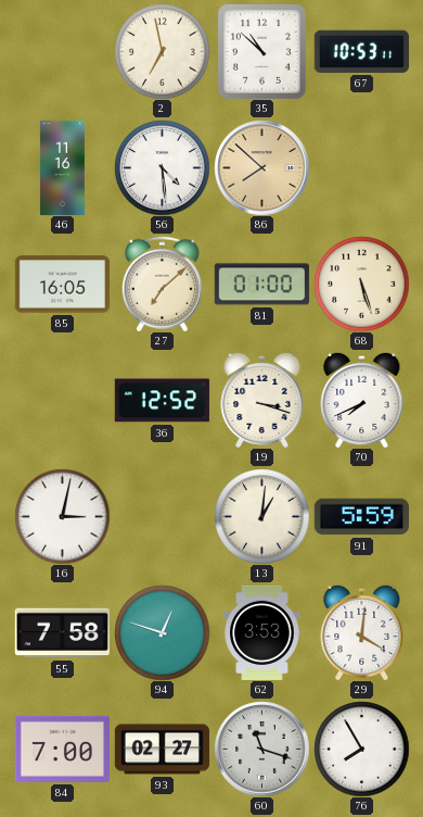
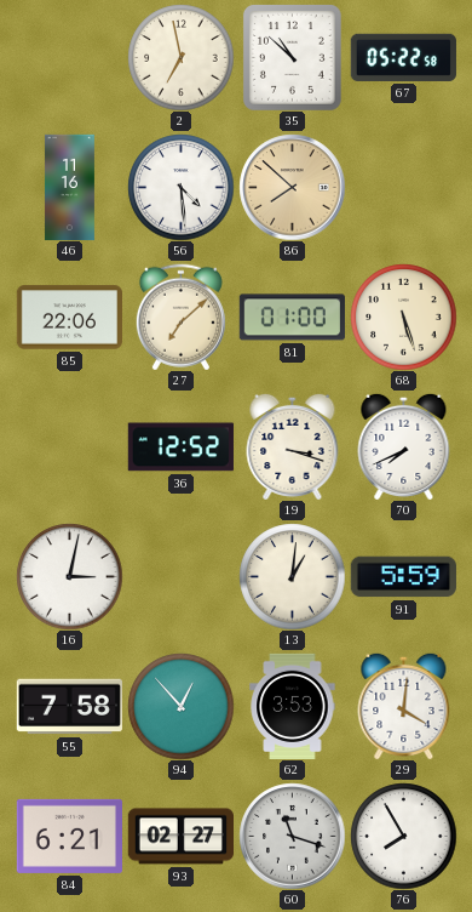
67: 10:53 -> 05:22 (403, 57)
85: 16:05 -> 22:06 (69, 318)
94: 12:48 -> 12:53 (180, 706)
84: 7:00 -> 6:21 (69, 836)
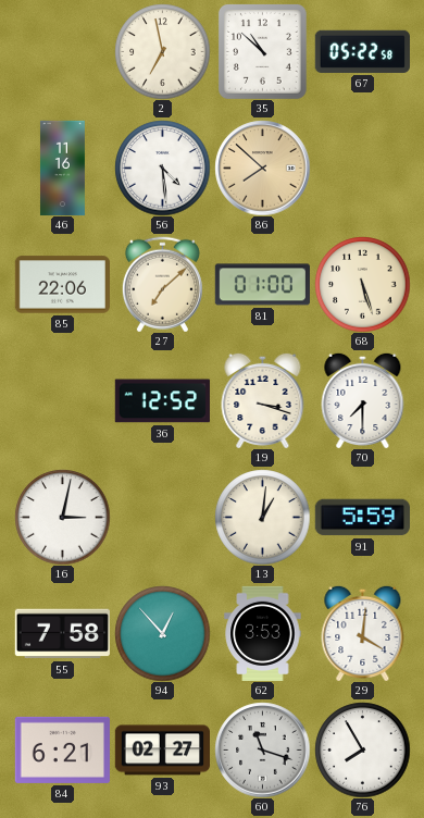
70: 7:41 -> 7:30 (363, 400)
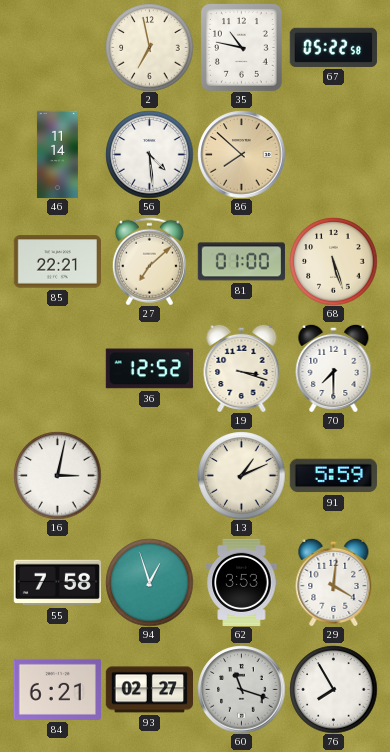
35: 10:52 -> 10:47 (241, 48)
46: 11:16 -> 11:14 (57, 154)
85: 22:06 -> 22:21 (57, 262)
13: 1:01 -> 1:11 (241, 475)
94: 12:53 -> 12:57 (149, 582)
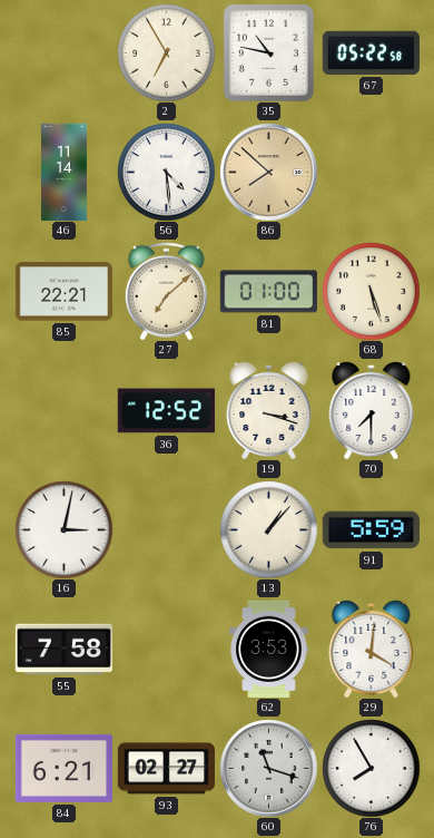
2: 6:58 -> 6:55 (166, 52)
13: 1:11 -> 1:07 (268, 529)
94: 12:57 -> none (149, 582)
